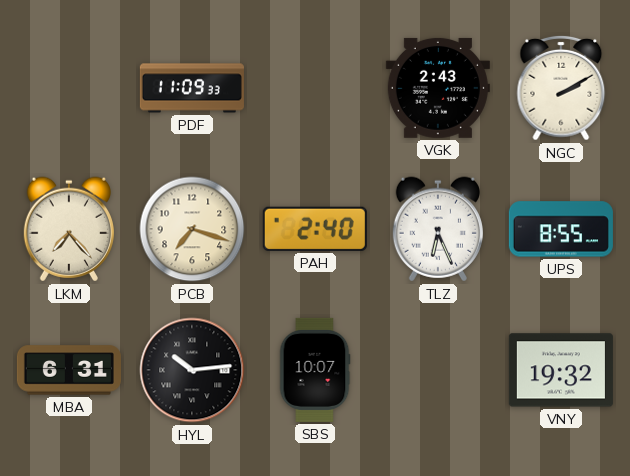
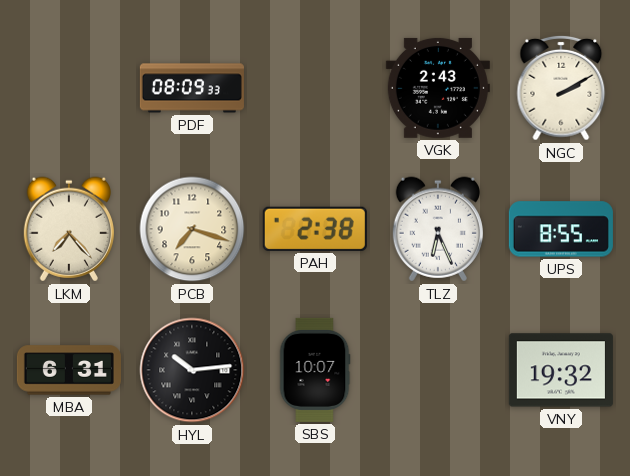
PDF: 11:09 -> 08:09 (192, 88)
PAH: 2:40 -> 2:38 (315, 229)
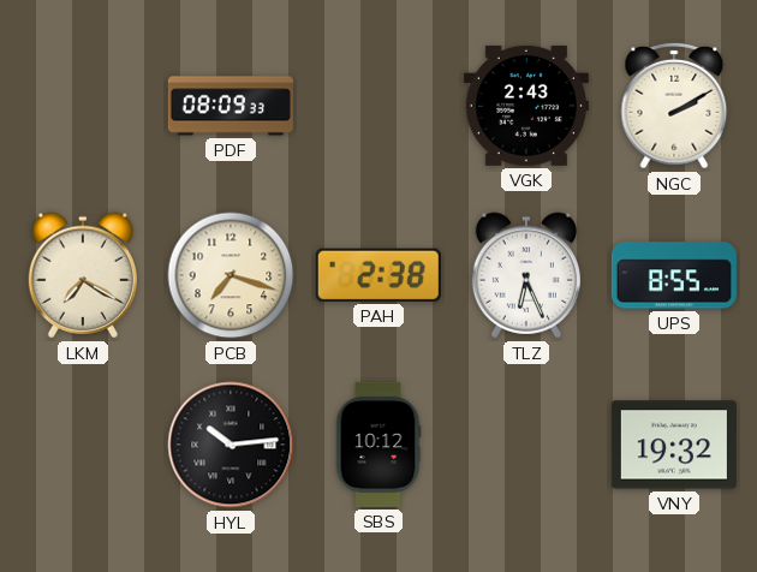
LKM: 7:23 -> 7:20 (83, 275)
MBA: 6:31 -> none (69, 370)
SBS: 10:07 -> 10:12 (378, 445)
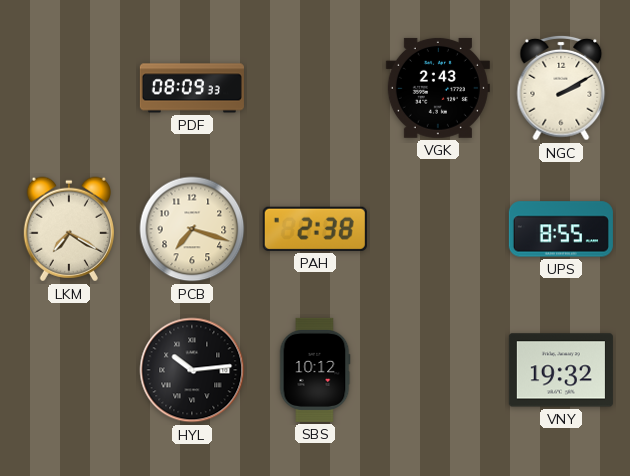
TLZ: 6:26 -> none (526, 275)
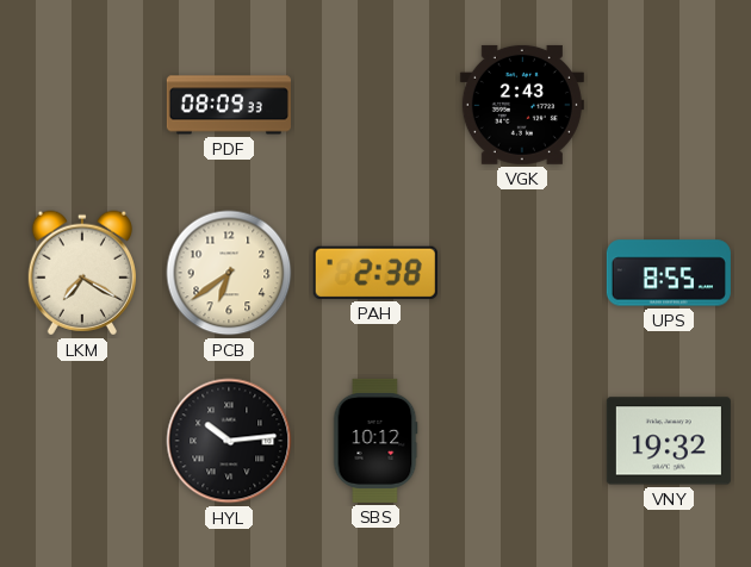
NGC: 2:10 -> none (561, 88)
PCB: 7:18 -> 6:39 (229, 273)
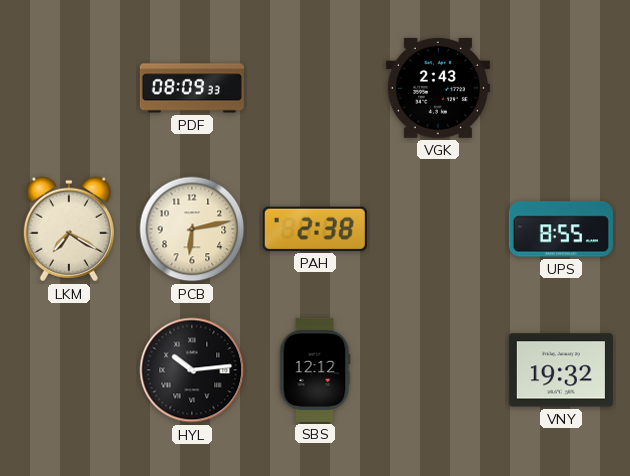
PCB: 6:39 -> 6:13 (192, 229)
SBS: 10:12 -> 12:12 (315, 370)
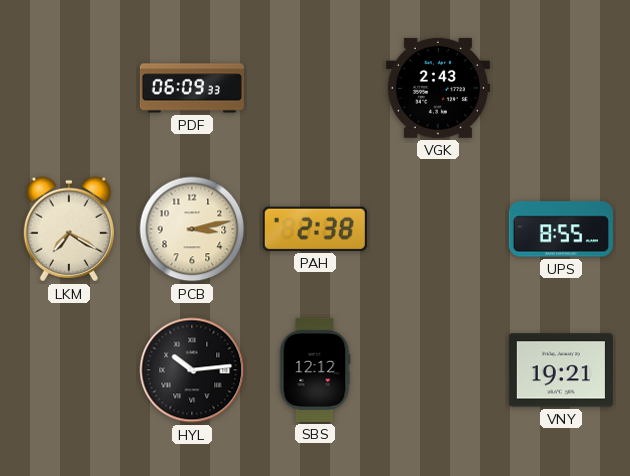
PDF: 08:09 -> 06:09 (192, 88)
PCB: 6:13 -> 3:13 (192, 229)
VNY: 19:32 -> 19:21 (561, 370)
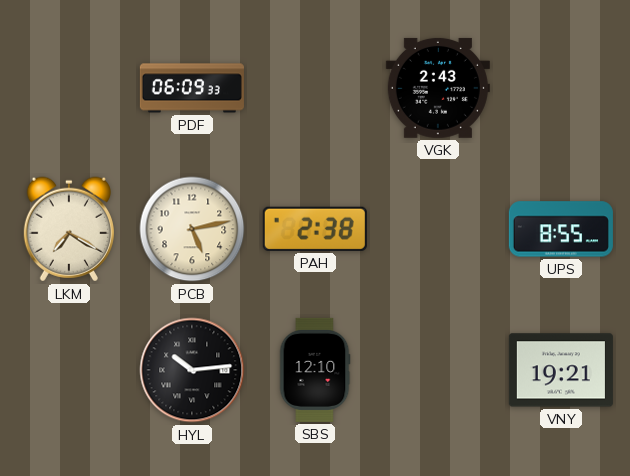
PCB: 3:13 -> 5:13 (192, 229)
SBS: 12:12 -> 12:10 (315, 370)
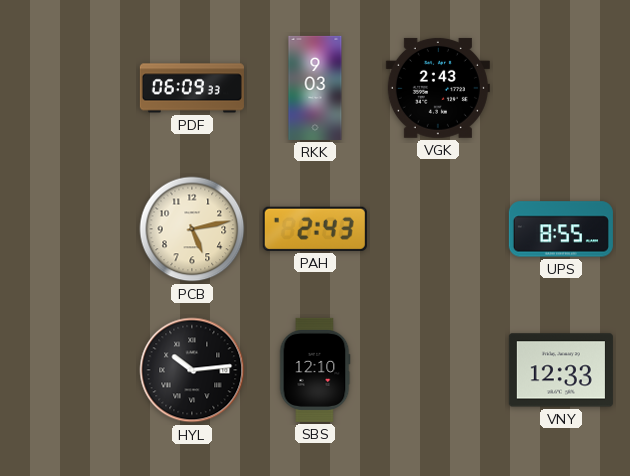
RKK: none -> 9:03 (315, 88)
LKM: 7:20 -> none (69, 229)
PAH: 2:38 -> 2:43 (315, 229)
VNY: 19:21 -> 12:33 (561, 370)
